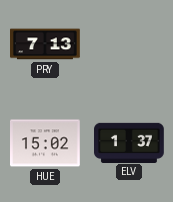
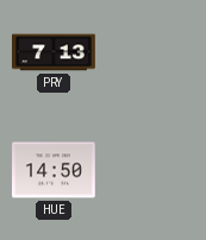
HUE: 15:02 -> 14:50 (55, 170)
ELV: 1:37 -> none (130, 142)
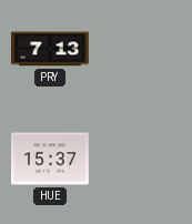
HUE: 14:50 -> 15:37 (51, 159)
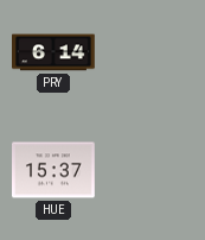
PRY: 7:13 -> 6:14 (55, 52)
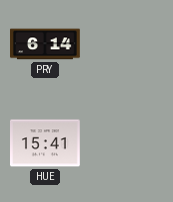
HUE: 15:37 -> 15:41 (46, 143)
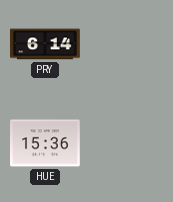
HUE: 15:41 -> 15:36 (46, 143)
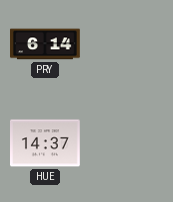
HUE: 15:36 -> 14:37 (46, 143)
